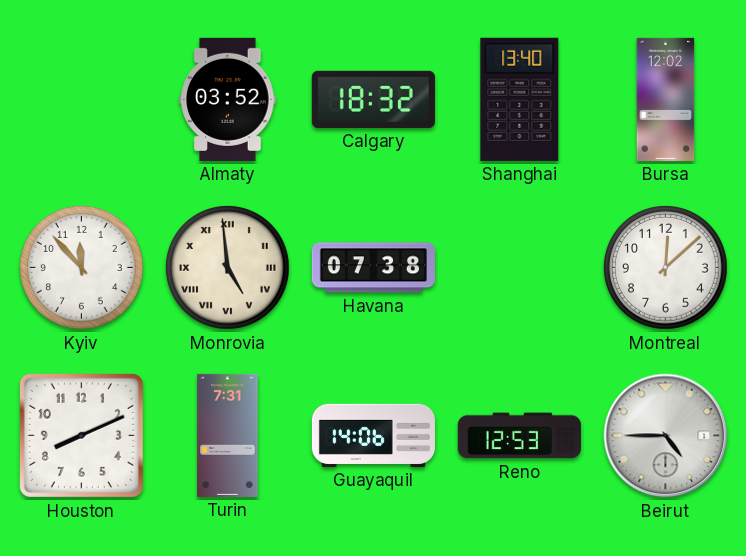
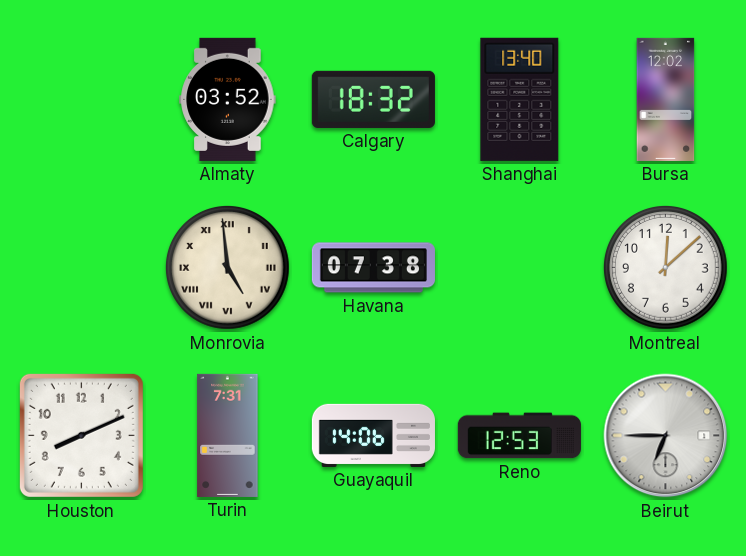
Kyiv: 11:53 -> none (81, 267)
Beirut: 4:45 -> 6:45 (666, 436)
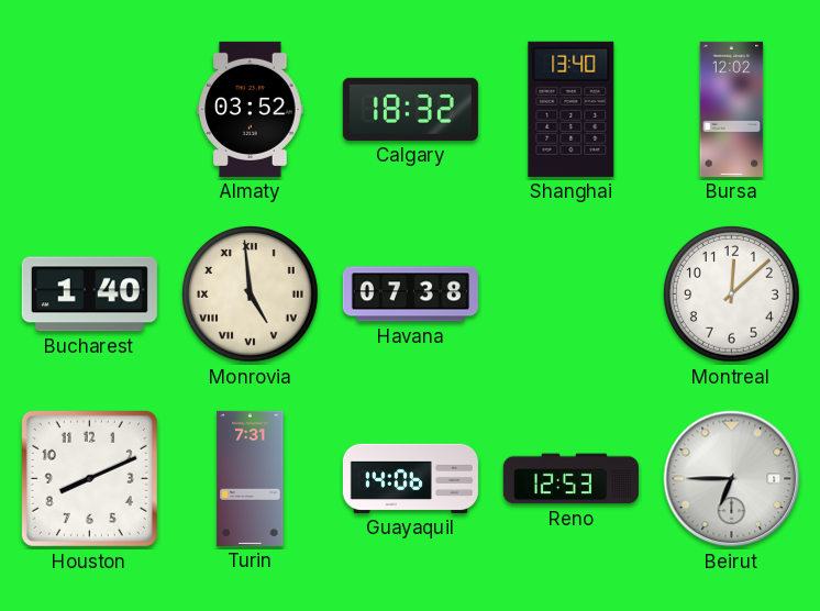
Bucharest: none -> 1:40 (89, 295)
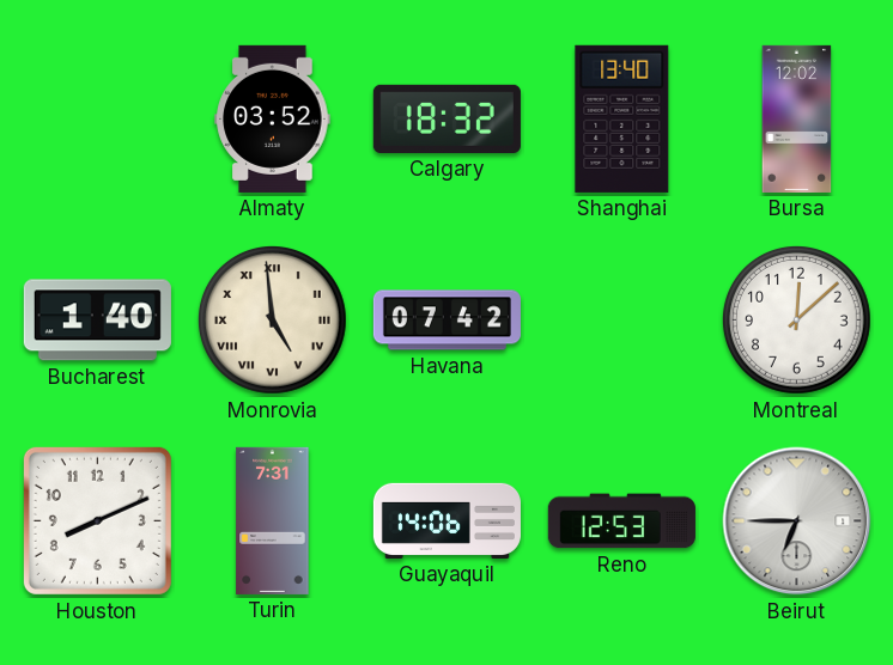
Havana: 07:38 -> 07:42 (446, 321)
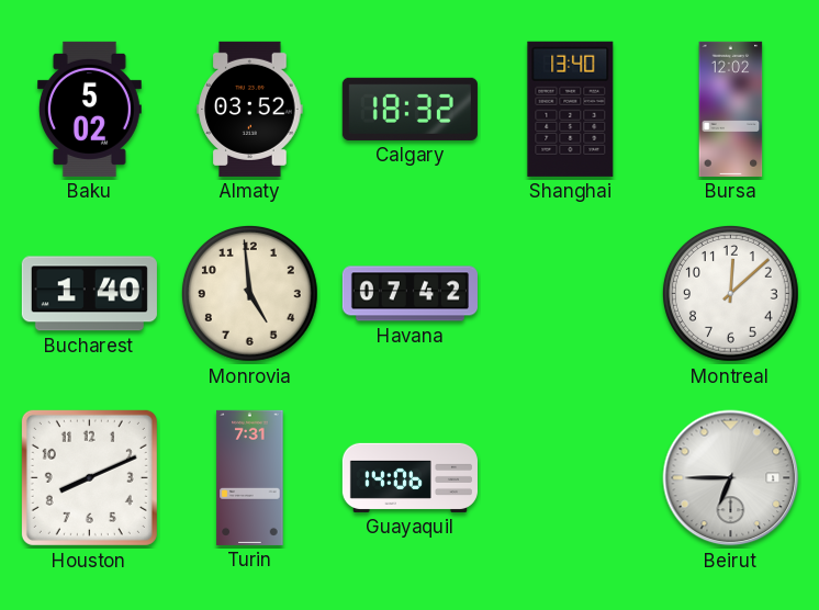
Baku: none -> 5:02 (89, 109)
Monrovia numerals: Roman -> Arabic (249, 293)
Reno: 12:53 -> none (621, 521)
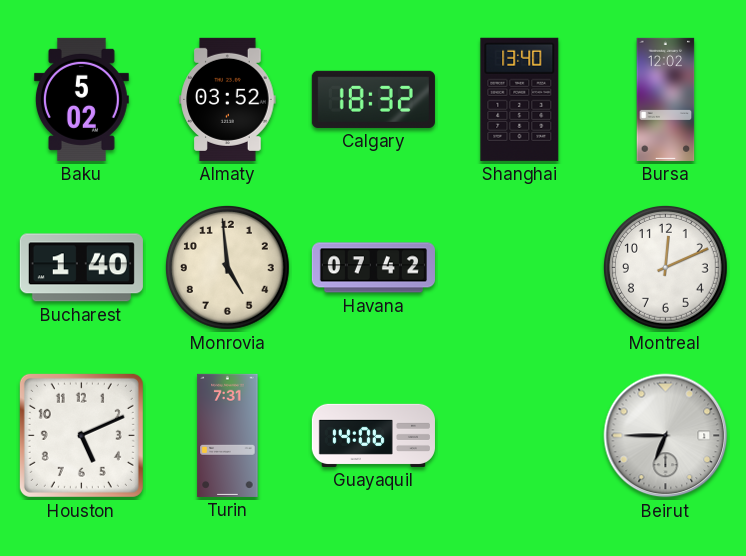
Montreal: 12:08 -> 12:11 (665, 267)
Houston: 8:11 -> 5:11 (81, 435)
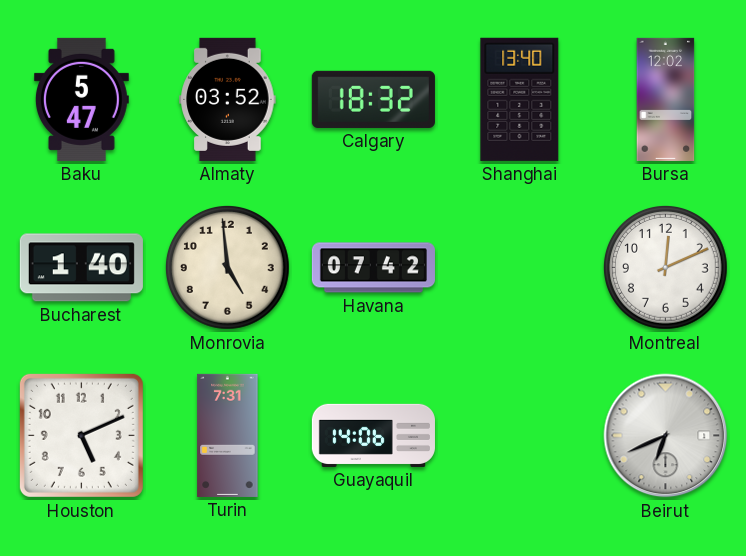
Baku: 5:02 -> 5:47 (81, 99)
Beirut: 6:45 -> 6:41 (666, 436)
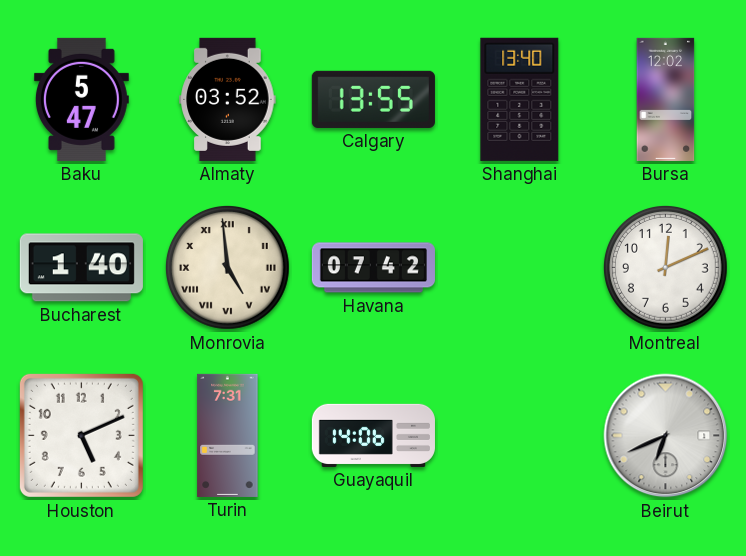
Calgary: 18:32 -> 13:55 (373, 99)
Monrovia numerals: Arabic -> Roman (227, 267)
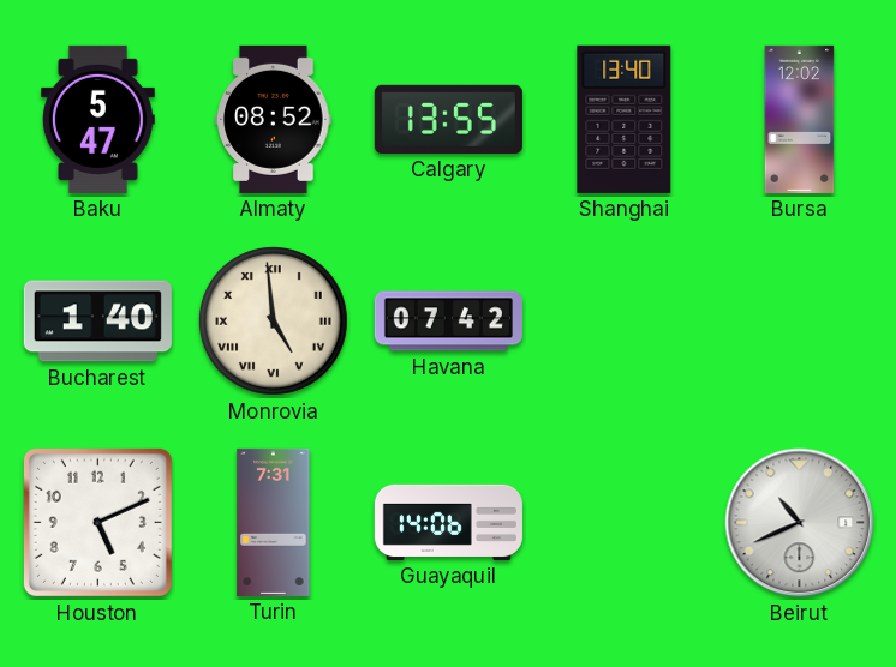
Almaty: 03:52 -> 08:52 (274, 119)
Montreal: 12:11 -> none (665, 267)
Beirut: 6:41 -> 10:41 (800, 523)
